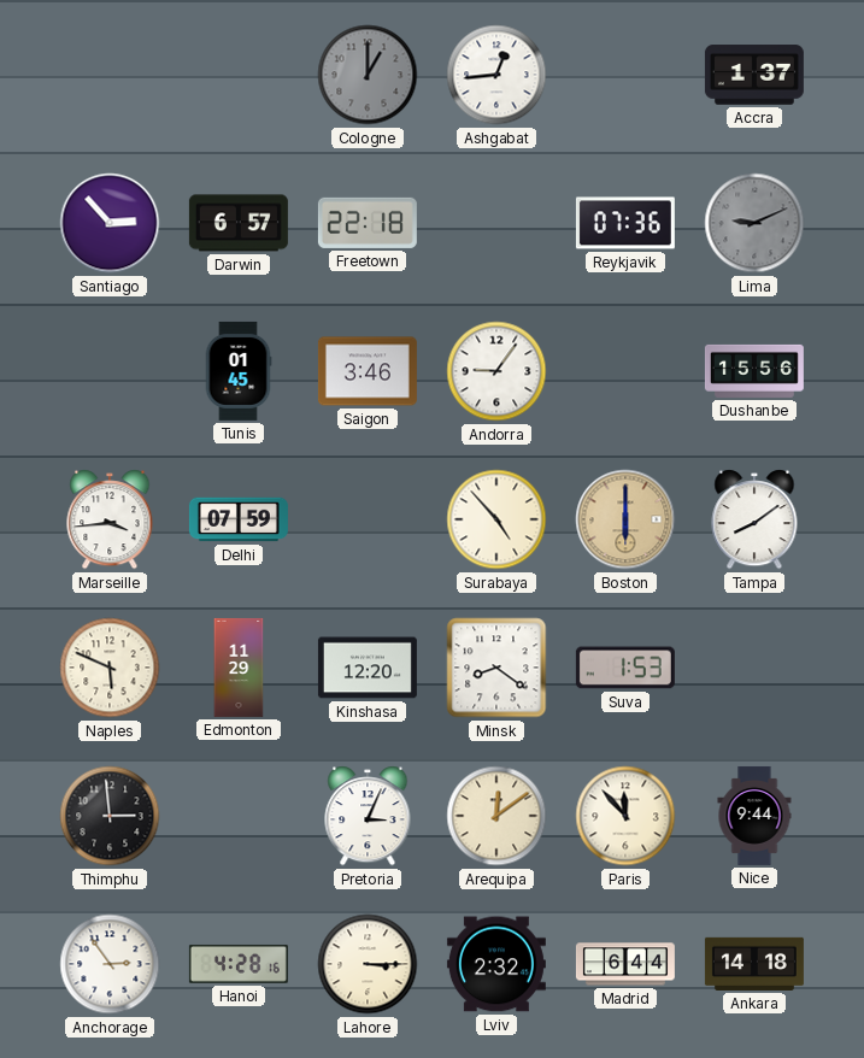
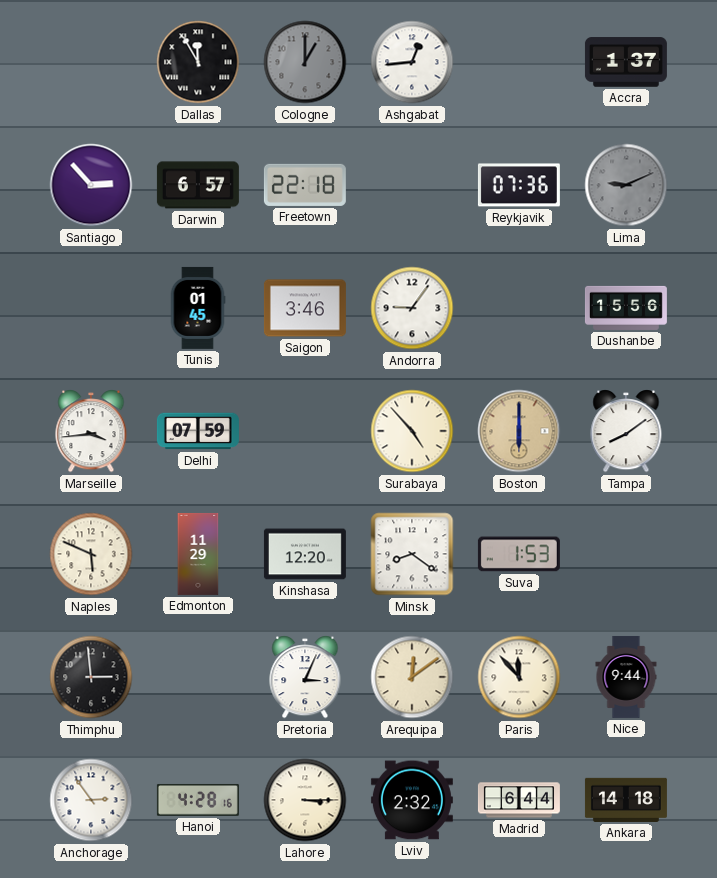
Dallas: none -> 11:55 (198, 62)
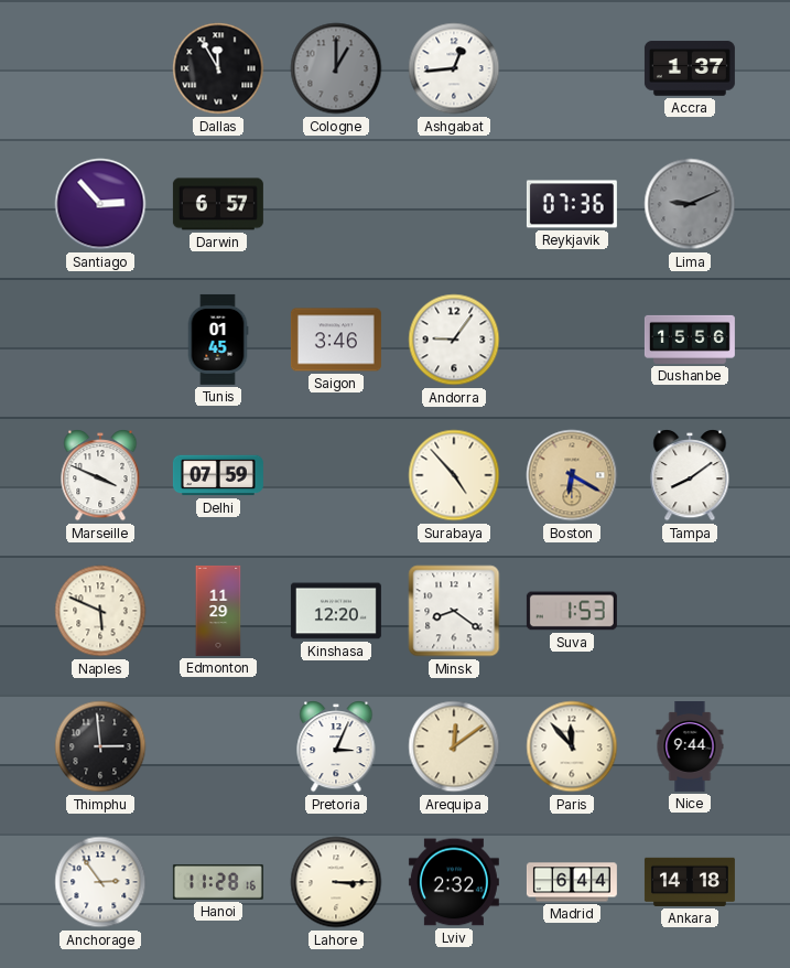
Freetown: 22:18 -> none (305, 185)
Marseille: 3:44 -> 3:49 (100, 475)
Boston: 6:00 -> 6:20 (572, 475)
Hanoi: 4:28 -> 11:28 (218, 882)
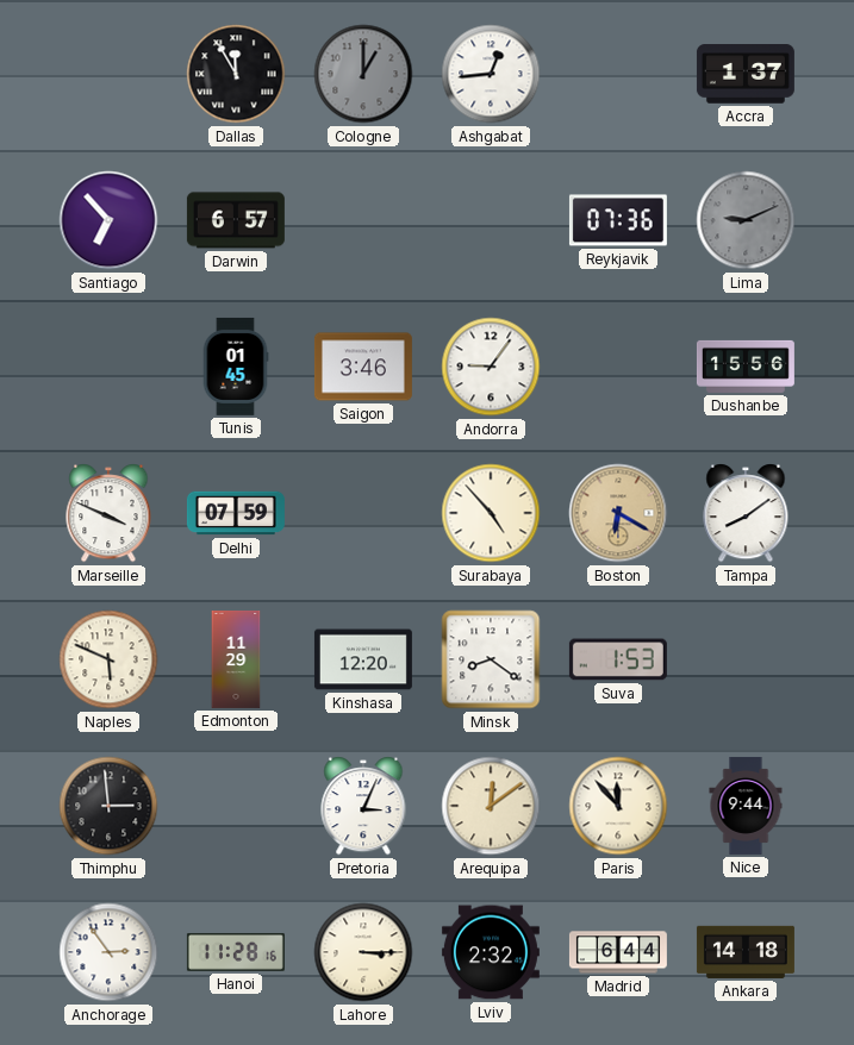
Santiago: 2:53 -> 6:53 (108, 220)
